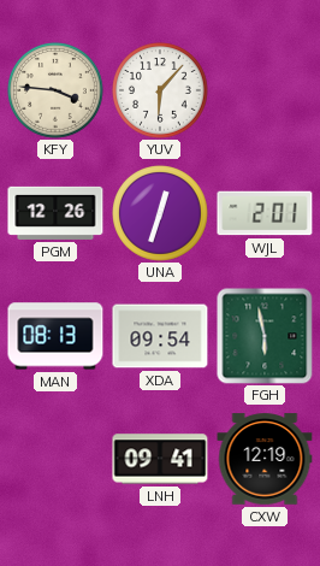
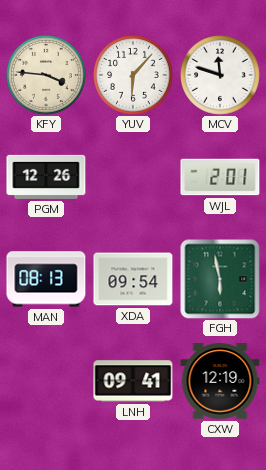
MCV: none -> 11:48 (221, 76)
UNA: 12:33 -> none (161, 214)
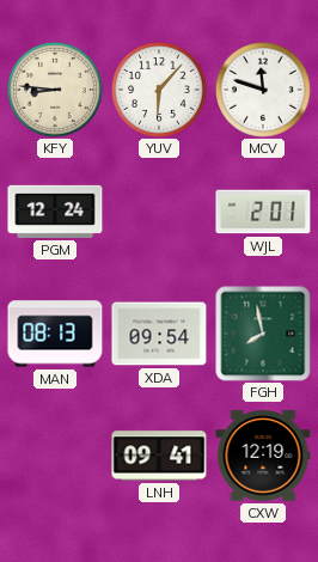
KFY: 3:46 -> 8:46 (56, 91)
PGM: 12:26 -> 12:24 (55, 212)
FGH: 5:58 -> 7:58 (263, 334)
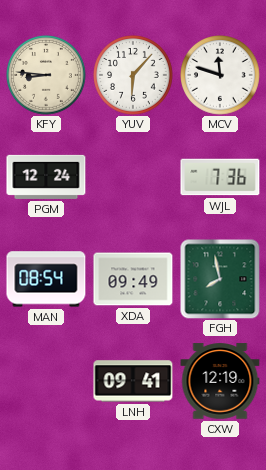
WJL: 2:01 -> 7:36 (220, 177)
MAN: 08:13 -> 08:54 (46, 279)
XDA: 09:54 -> 09:49 (133, 279)
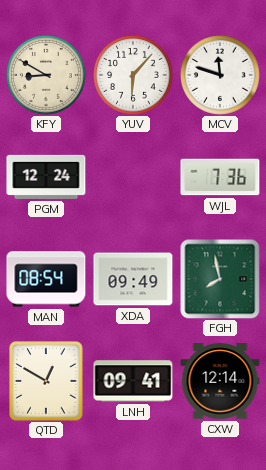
KFY: 8:46 -> 8:50 (47, 76)
QTD: none -> 12:50 (46, 381)
CXW: 12:19 -> 12:14 (220, 381)
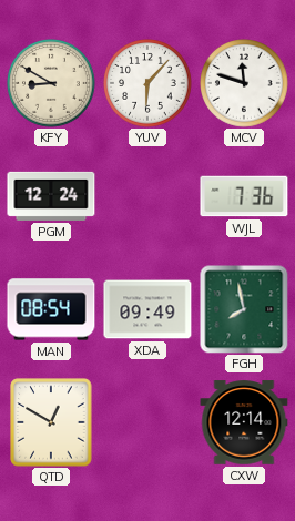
LNH: 09:41 -> none (133, 381)
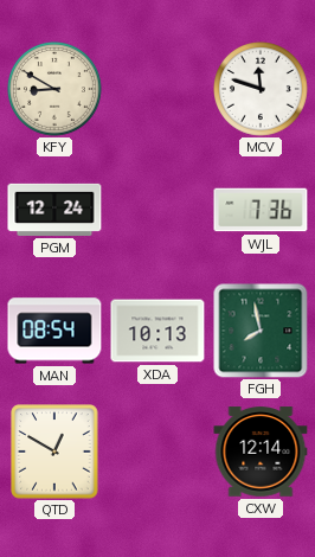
YUV: 6:07 -> none (149, 84)
XDA: 09:49 -> 10:13 (157, 331)
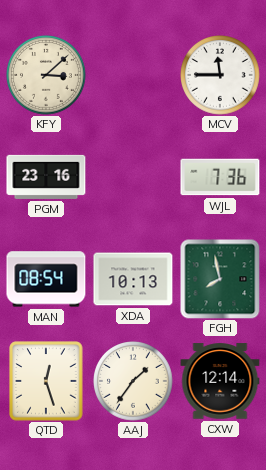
KFY: 8:50 -> 3:08 (47, 76)
MCV: 11:48 -> 11:45 (221, 76)
PGM: 12:24 -> 23:16 (46, 177)
QTD: 12:50 -> 12:27 (46, 381)
AAJ: none -> 1:36 (134, 382)
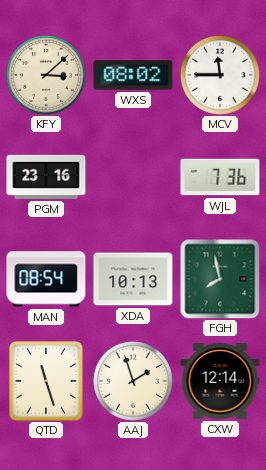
WXS: none -> 08:02 (133, 75)
QTD: 12:27 -> 11:27 (46, 381)
AAJ: 1:36 -> 1:57 (134, 382)
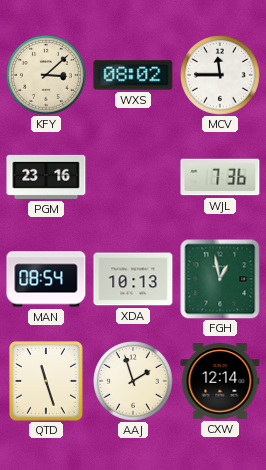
FGH: 7:58 -> 12:58 (220, 279)
